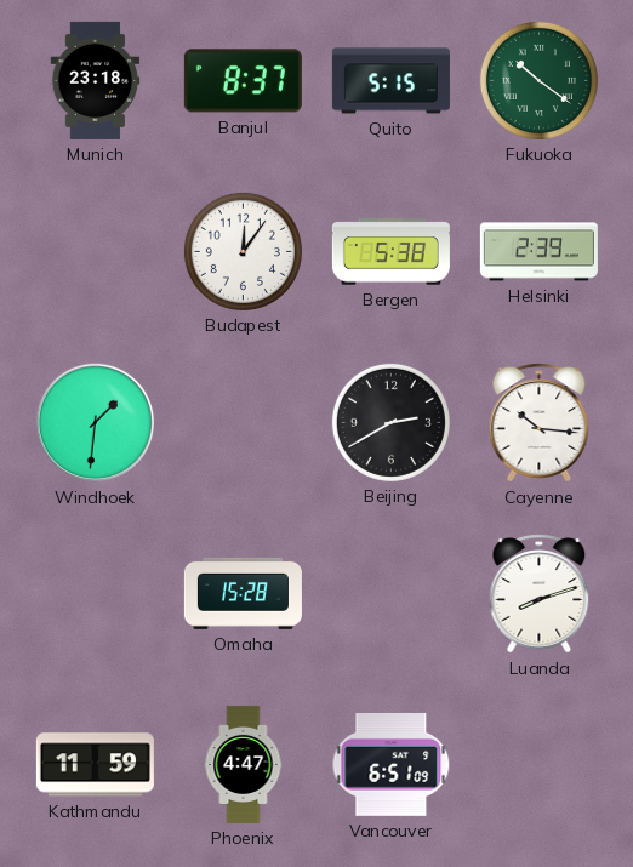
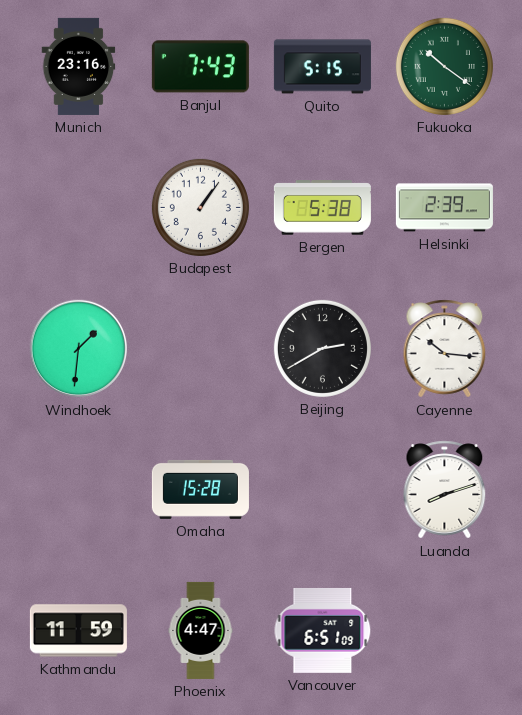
Munich: 23:18 -> 23:16 (79, 66)
Banjul: 8:37 -> 7:43 (200, 67)
Budapest: 12:06 -> 1:06 (200, 207)
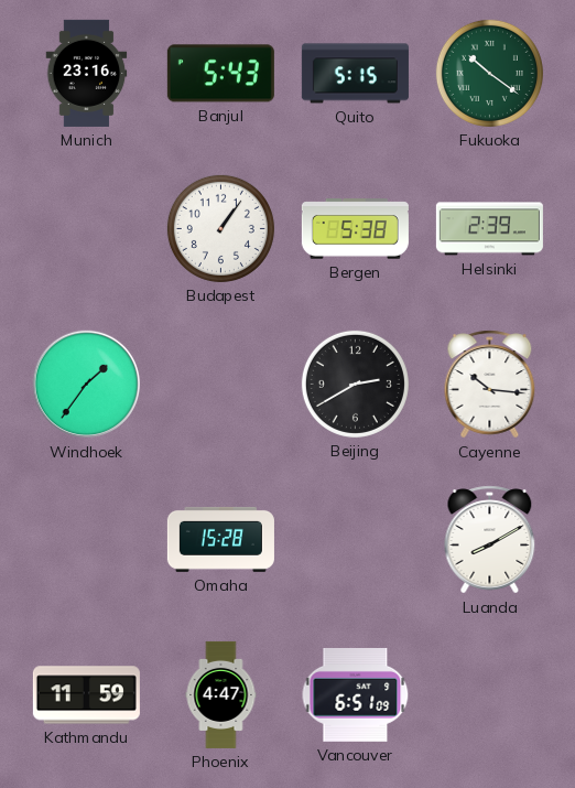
Banjul: 7:43 -> 5:43 (220, 74)
Windhoek: 1:31 -> 1:36 (87, 385)
Luanda: 8:12 -> 8:10 (490, 540)
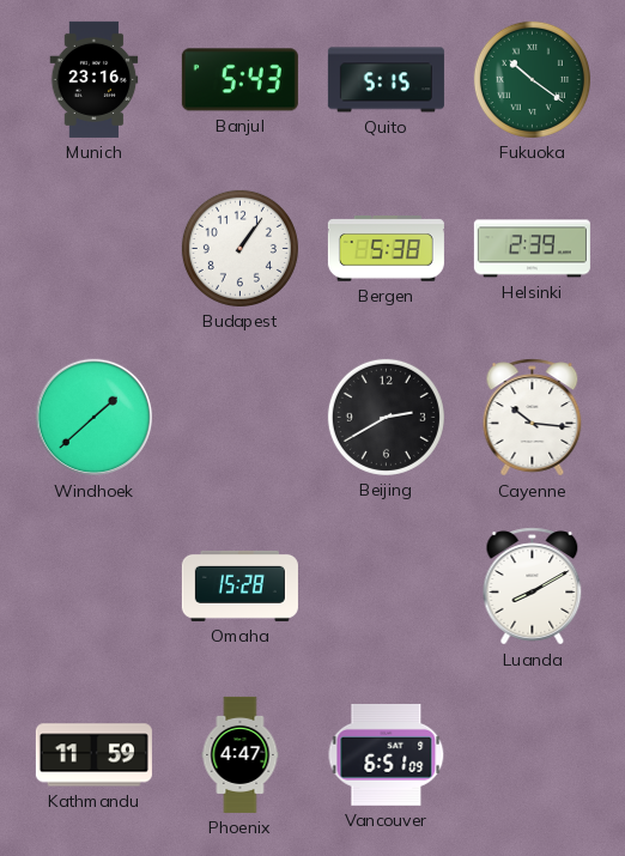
Windhoek: 1:36 -> 1:38 (95, 418)
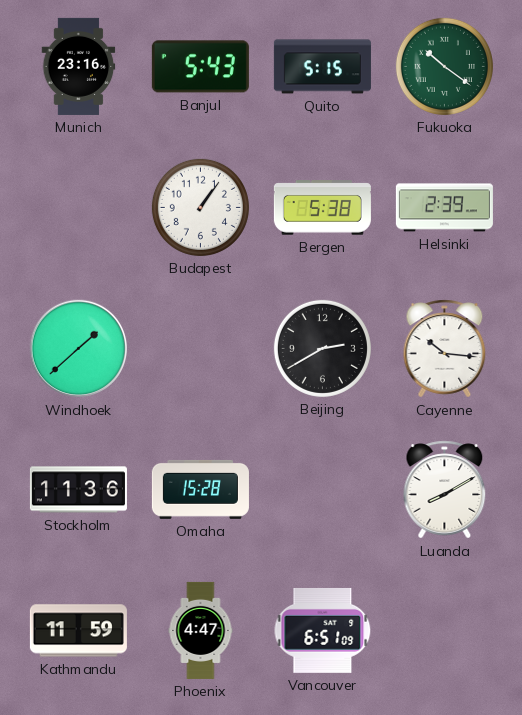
Stockholm: none -> 11:36 (78, 490)
